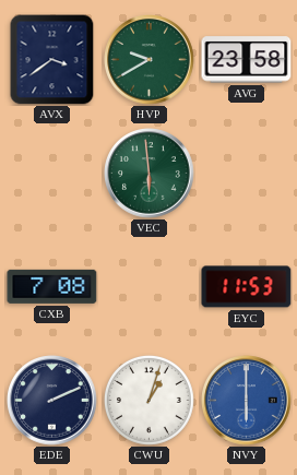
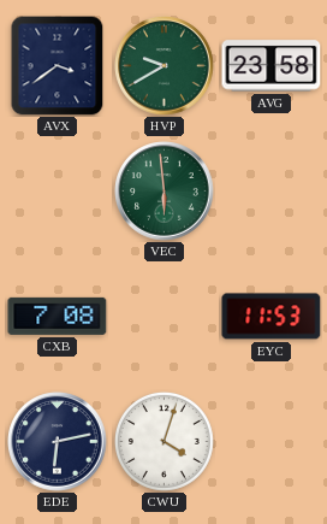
EDE: 2:11 -> 6:13 (58, 442)
CWU: 1:03 -> 4:03 (163, 441)
NVY: 6:00 -> none (247, 401)
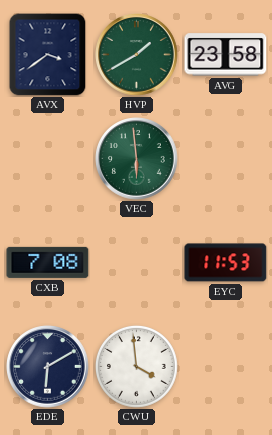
HVP: 9:40 -> 1:40 (137, 55)
EDE: 6:13 -> 6:10 (48, 367)
CWU: 4:03 -> 3:59 (136, 366)
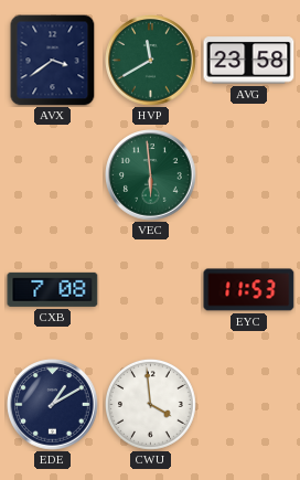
HVP: 1:40 -> 11:40 (151, 61)
EDE: 6:10 -> 1:10 (53, 405)
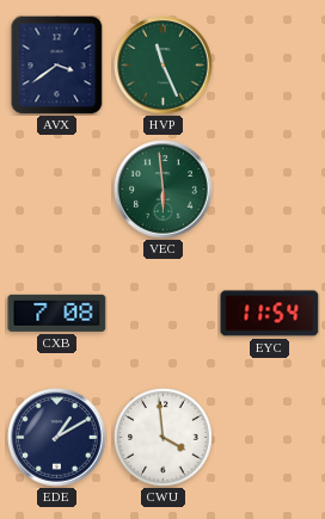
HVP: 11:40 -> 11:26 (164, 66)
AVG: 23:58 -> none (249, 61)
EYC: 11:53 -> 11:54 (270, 314)
